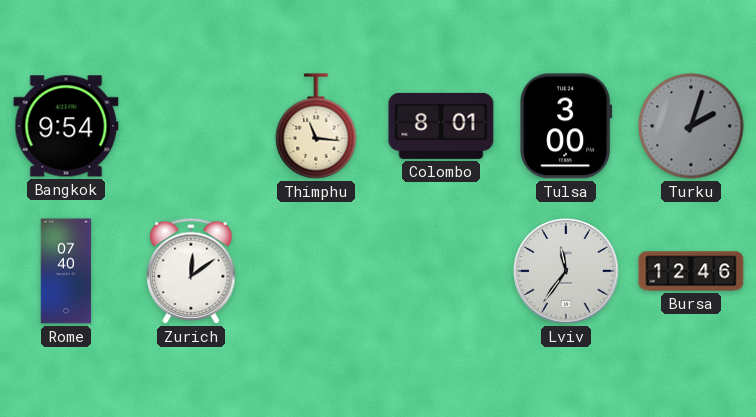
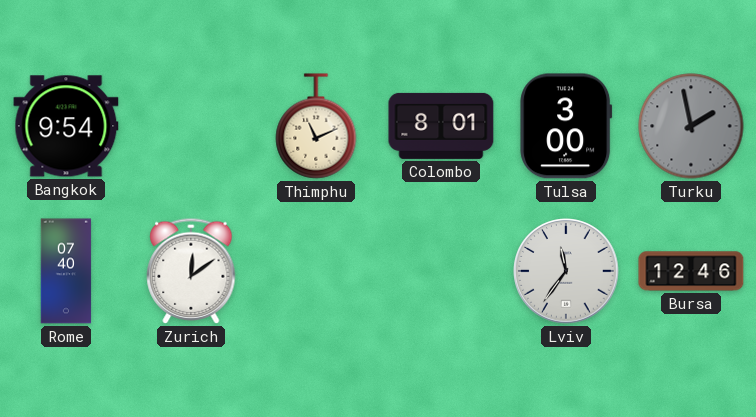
Thimphu: 11:16 -> 11:11 (316, 126)
Turku: 2:03 -> 1:58 (691, 126)
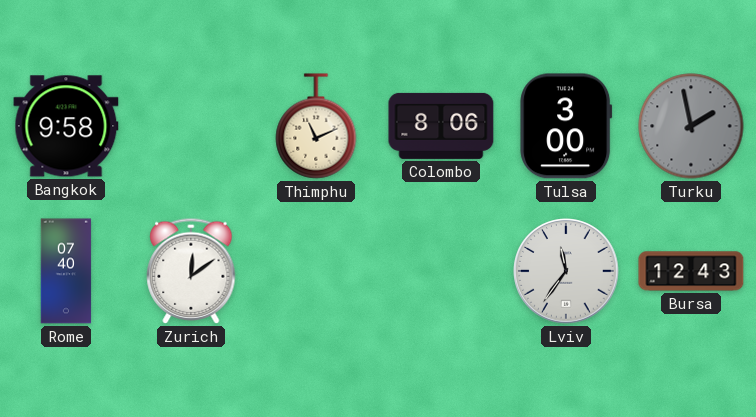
Bangkok: 9:54 -> 9:58 (66, 126)
Colombo: 8:01 -> 8:06 (441, 126)
Bursa: 12:46 -> 12:43 (691, 271)
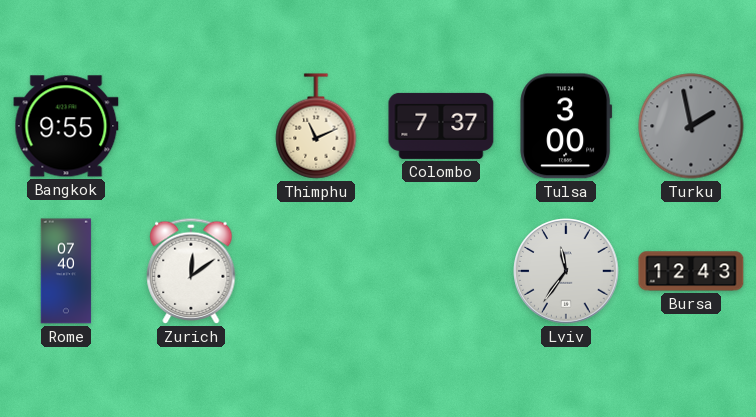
Bangkok: 9:58 -> 9:55 (66, 126)
Colombo: 8:06 -> 7:37 (441, 126)
